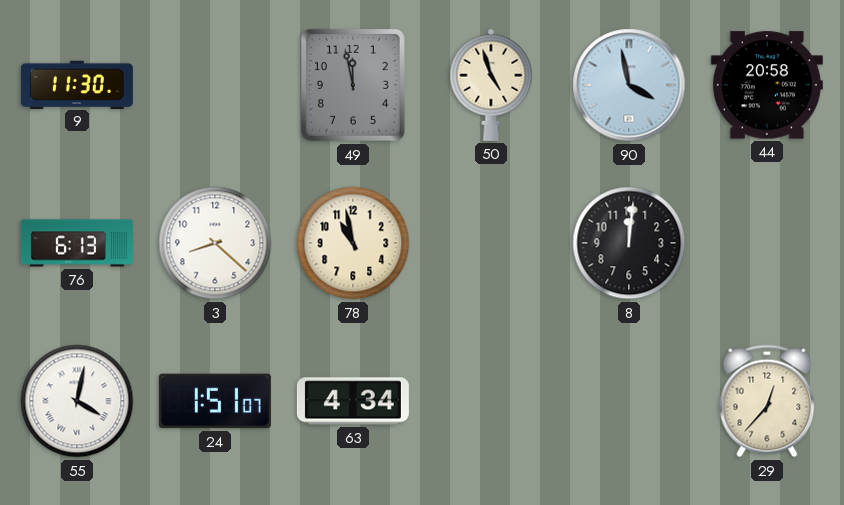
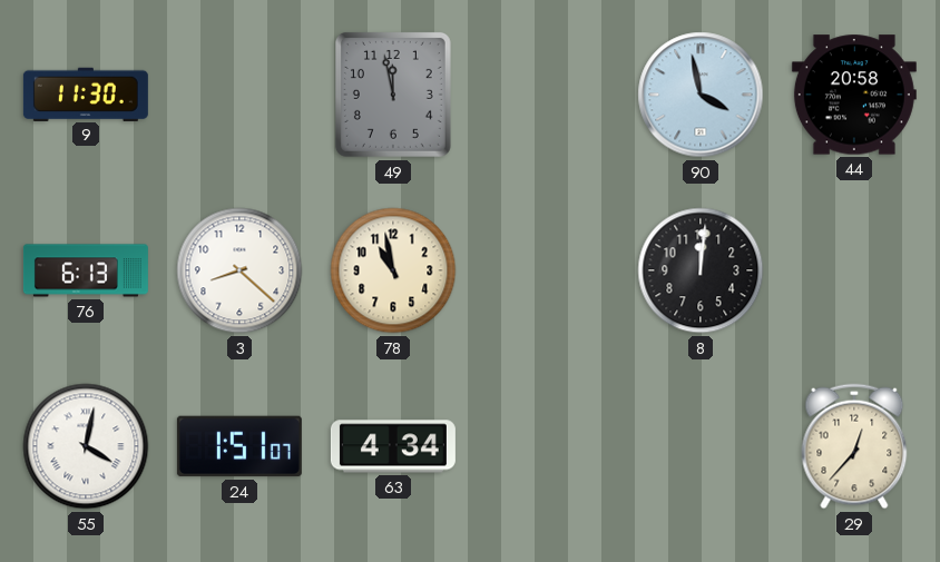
50: 4:57 -> none (491, 85)
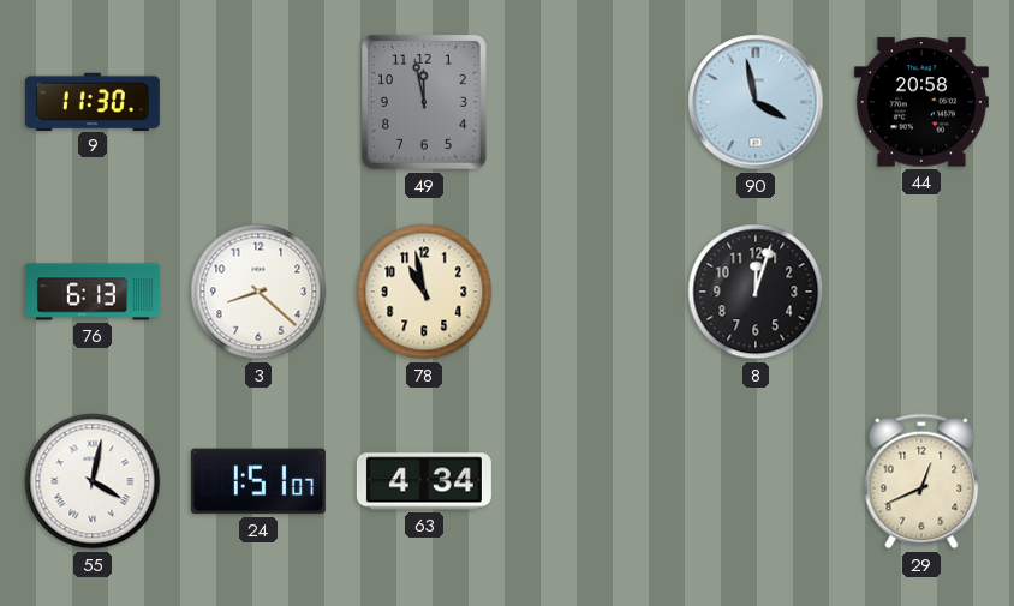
8: 12:01 -> 12:03 (756, 292)
29: 12:37 -> 12:41 (921, 481)
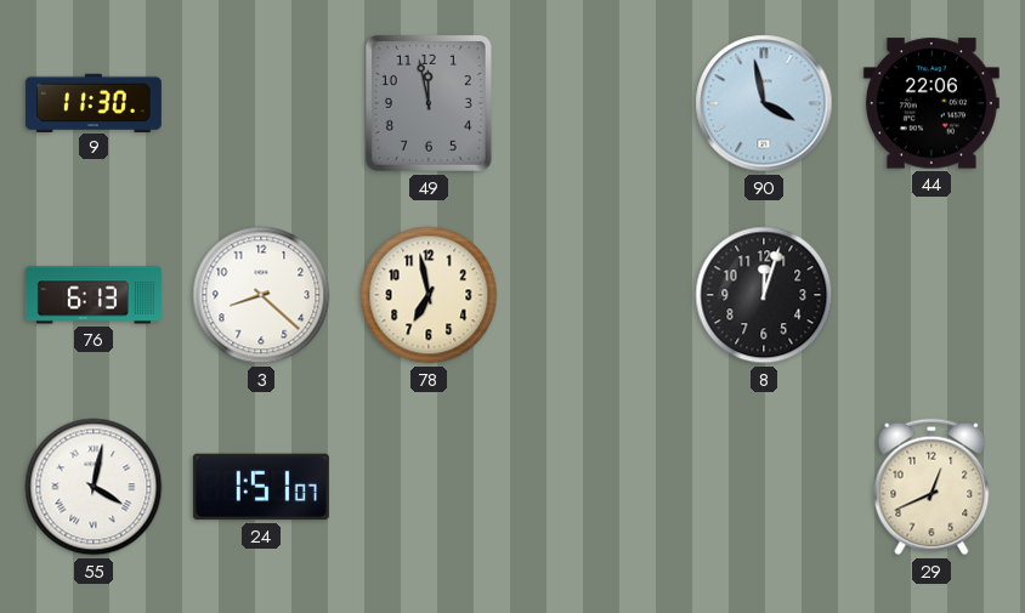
44: 20:58 -> 22:06 (931, 103)
78: 10:58 -> 6:58 (429, 295)
63: 4:34 -> none (424, 481)
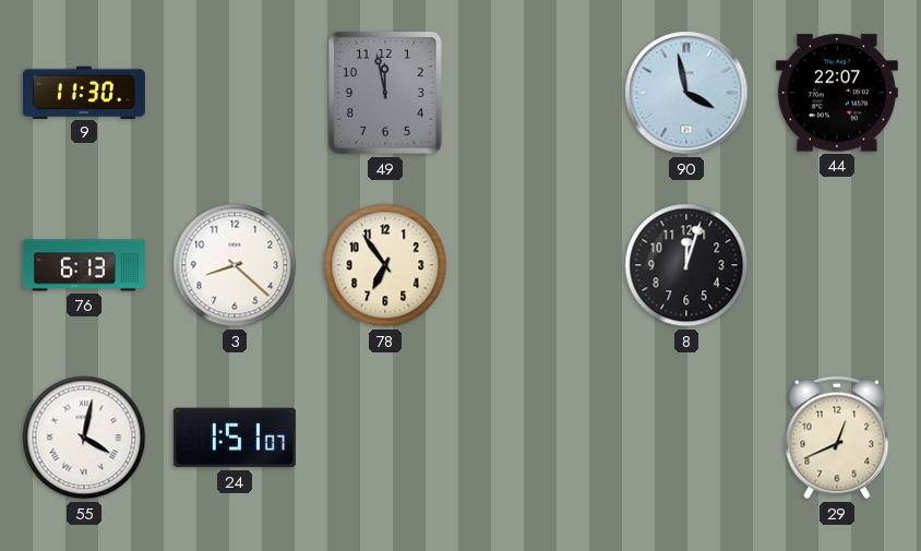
44: 22:06 -> 22:07 (837, 93)
78: 6:58 -> 6:54 (385, 265)
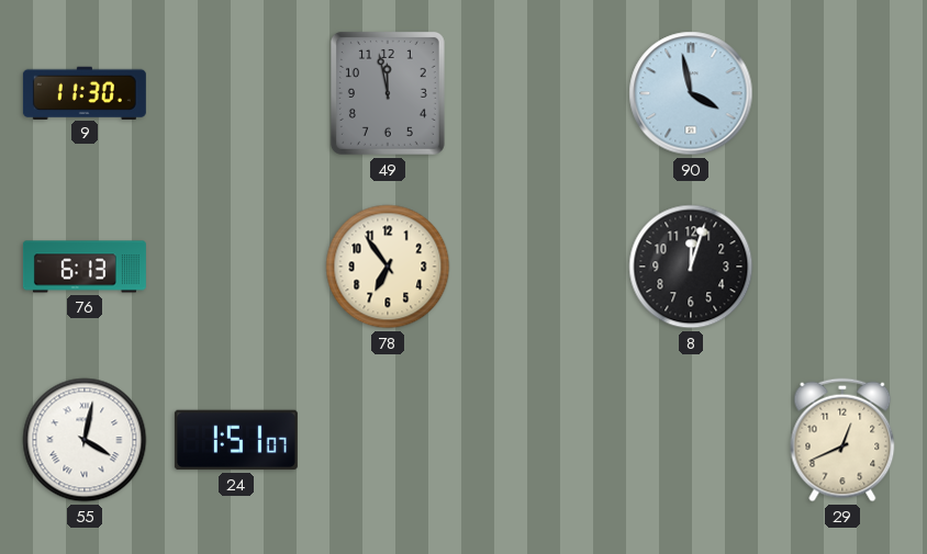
44: 22:07 -> none (837, 93)
3: 8:22 -> none (235, 265)
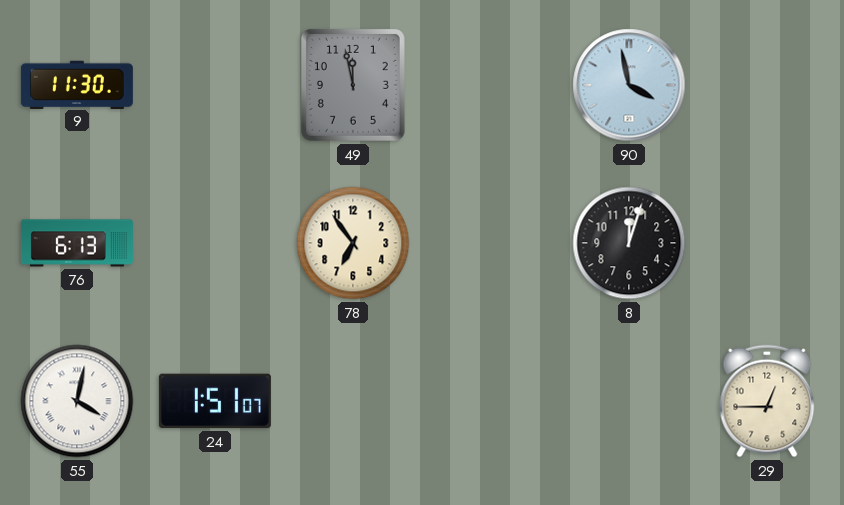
29: 12:41 -> 12:45 (767, 401)
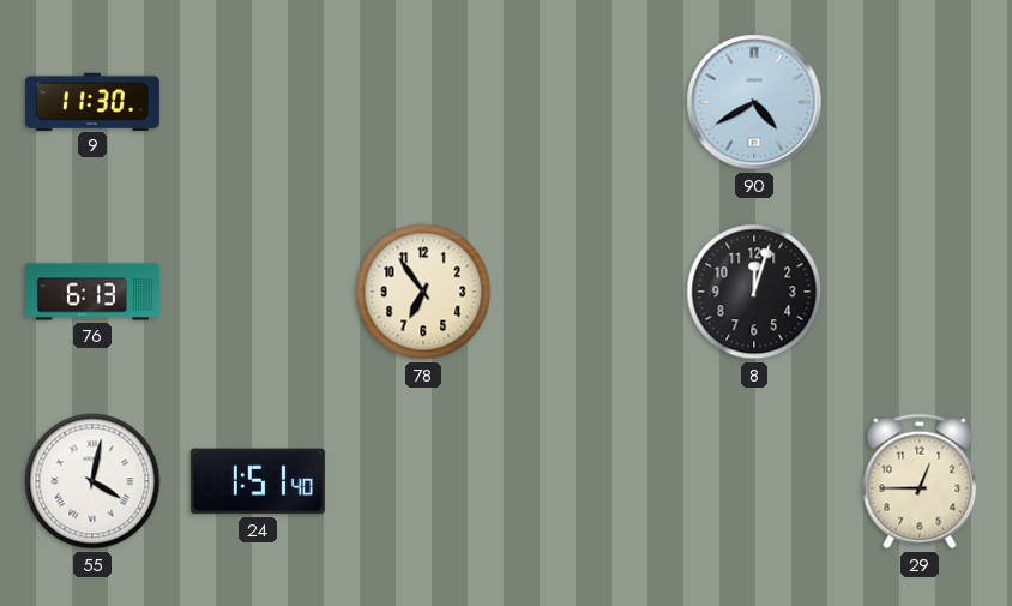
49: 11:58 -> none (353, 85)
90: 3:58 -> 4:40 (754, 102)
24: 1:51:07 -> 1:51:40 (258, 481)
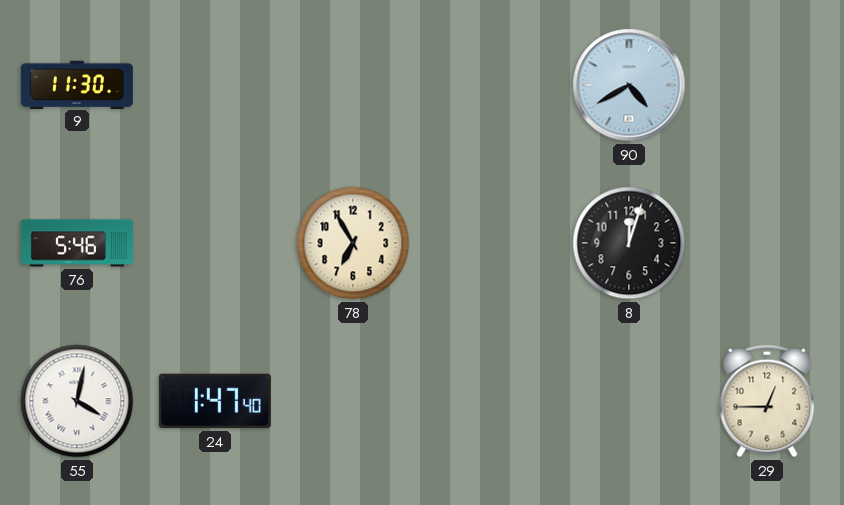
76: 6:13 -> 5:46 (77, 243)
78: 6:54 -> 6:55 (353, 243)
24: 1:51 -> 1:47 (215, 401)
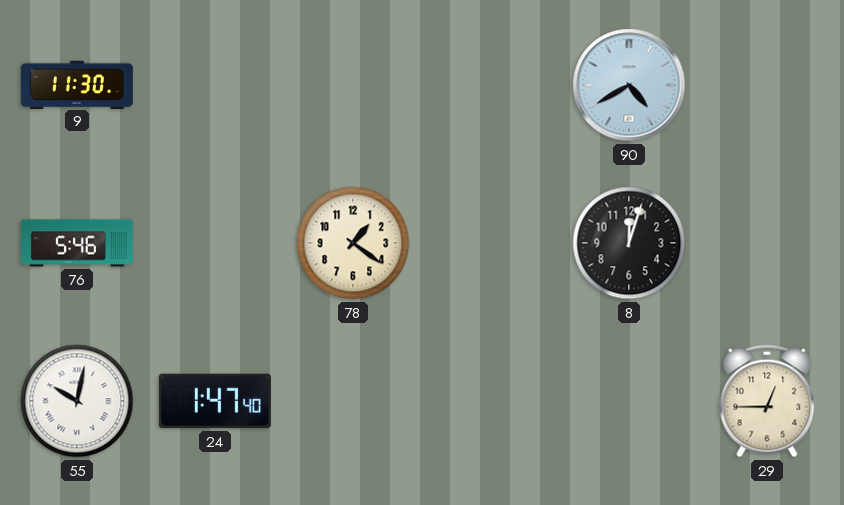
78: 6:55 -> 1:21 (353, 243)
55: 4:02 -> 10:02 (77, 401)
